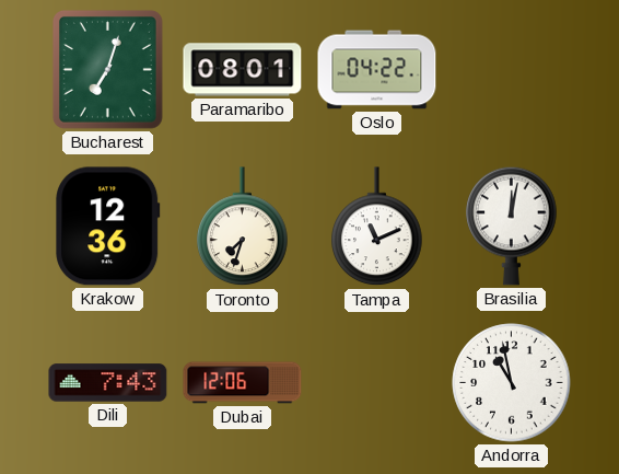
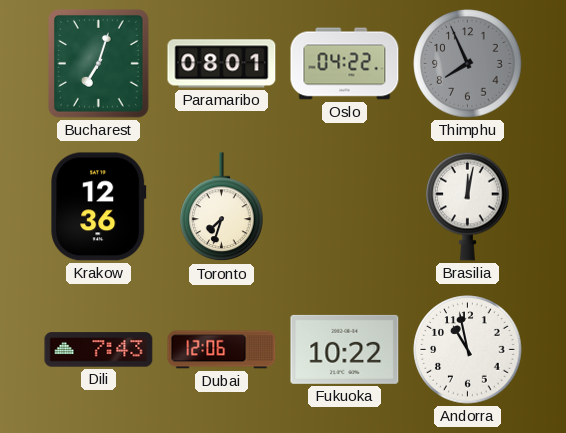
Thimphu: none -> 7:56 (468, 64)
Tampa: 11:11 -> none (377, 227)
Fukuoka: none -> 10:22 (345, 349)
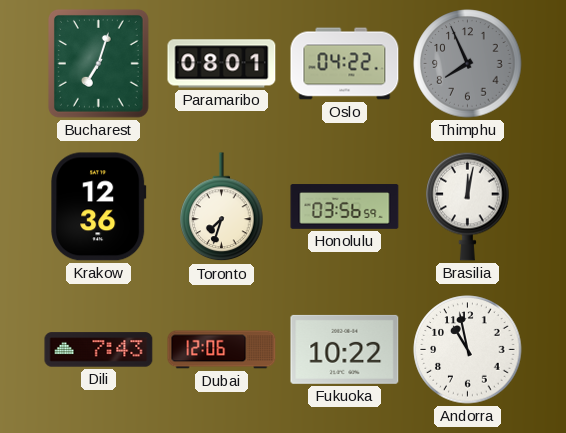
Honolulu: none -> 03:56 (345, 207)
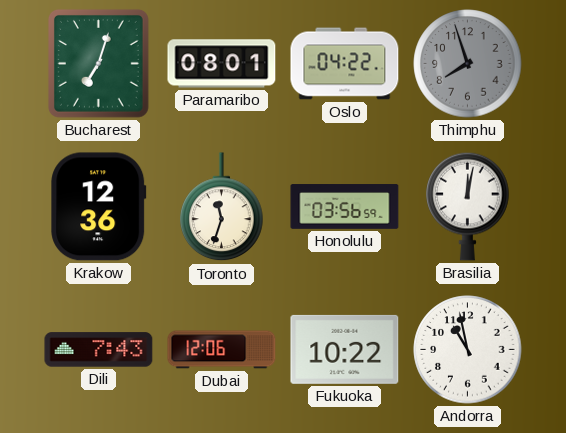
Thimphu: 7:56 -> 7:57 (468, 64)
Toronto: 7:33 -> 11:33 (222, 207)
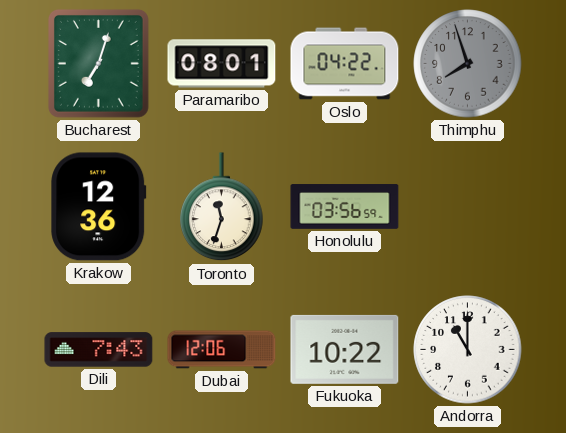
Brasilia: 12:02 -> none (468, 206)
Andorra: 10:58 -> 11:00 (468, 350)
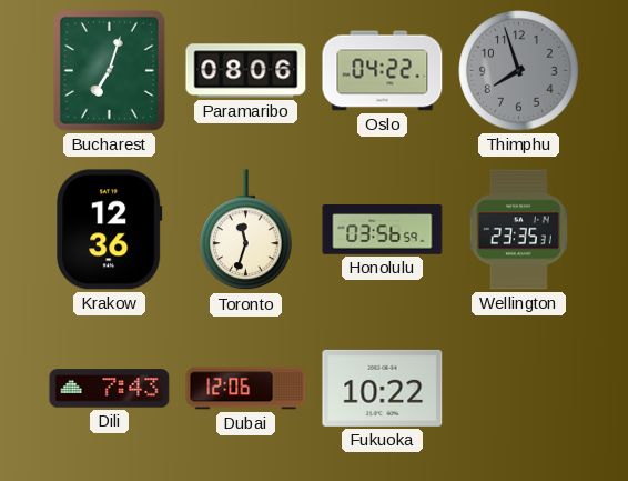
Paramaribo: 08:01 -> 08:06 (246, 71)
Wellington: none -> 23:35 (518, 230)
Andorra: 11:00 -> none (468, 350)
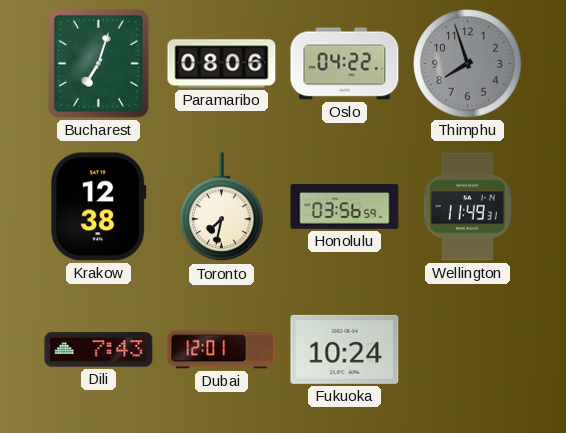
Krakow: 12:36 -> 12:38 (99, 207)
Toronto: 11:33 -> 7:32 (222, 207)
Wellington: 23:35 -> 11:49 (467, 207)
Dubai: 12:06 -> 12:01 (222, 350)
Fukuoka: 10:22 -> 10:24 (345, 349)
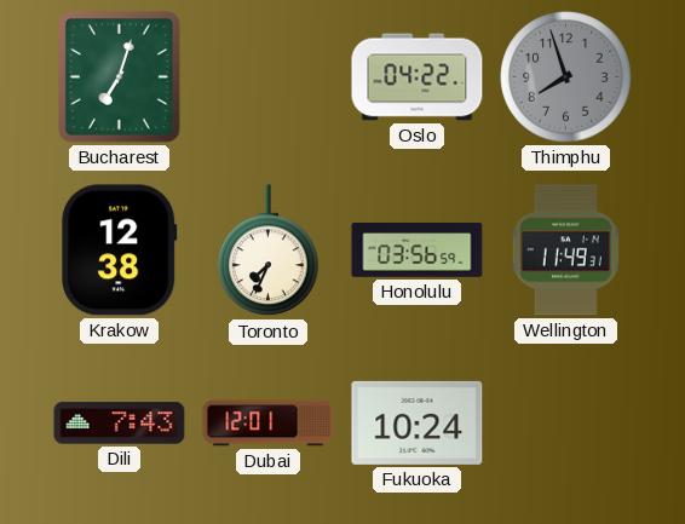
Paramaribo: 08:06 -> none (222, 64)
Toronto: 7:32 -> 7:34 (269, 251)
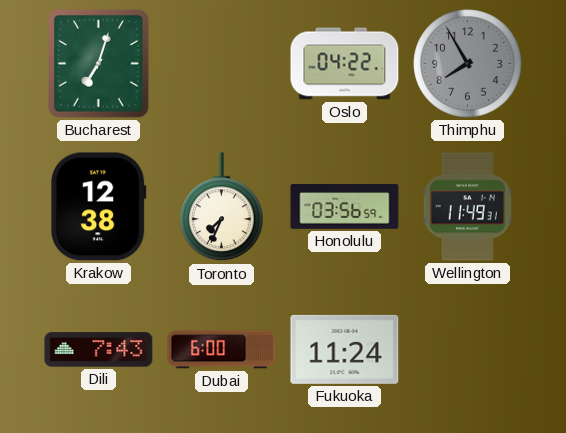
Thimphu: 7:57 -> 7:55 (468, 64)
Dubai: 12:01 -> 6:00 (222, 350)
Fukuoka: 10:24 -> 11:24 (345, 349)
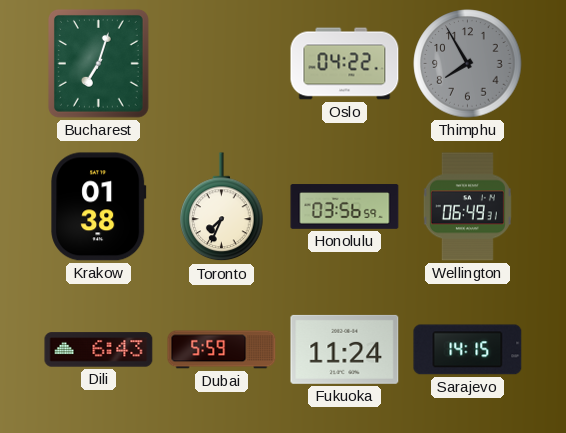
Krakow: 12:38 -> 01:38 (99, 207)
Wellington: 11:49 -> 06:49 (467, 207)
Dili: 7:43 -> 6:43 (99, 350)
Dubai: 6:00 -> 5:59 (222, 350)
Sarajevo: none -> 14:15 (468, 350)
